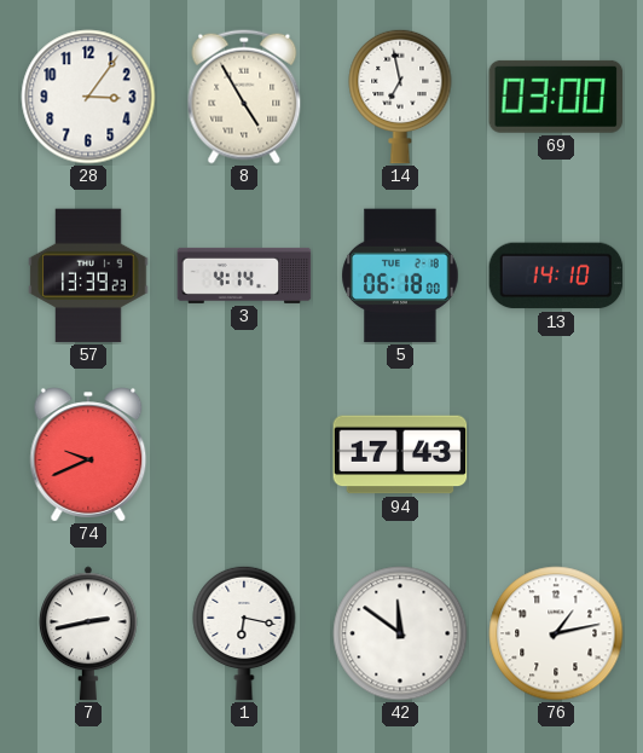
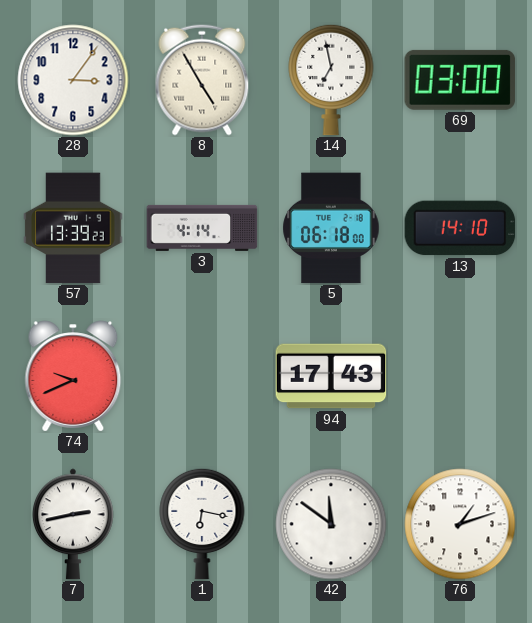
76: 1:13 -> 1:12 (460, 524)
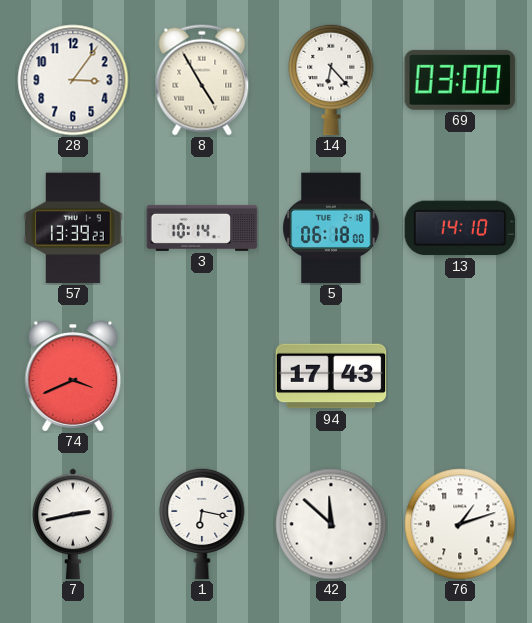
14: 6:58 -> 6:23 (331, 80)
3: 4:14 -> 10:14 (202, 228)
74: 9:41 -> 3:41 (73, 376)
42: 11:51 -> 11:52 (331, 524)
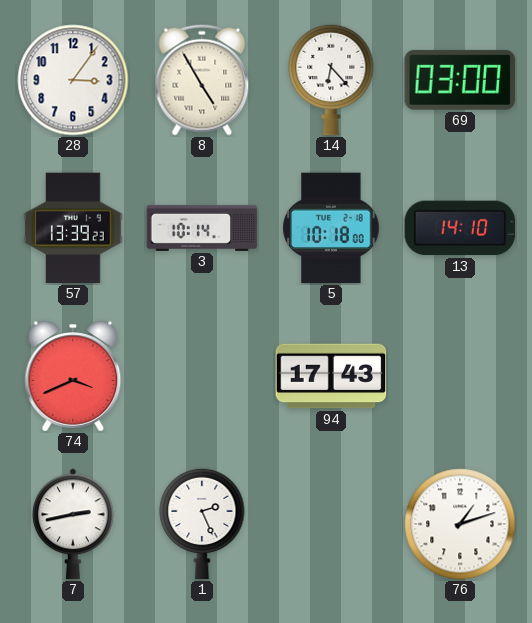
5: 06:18 -> 10:18 (331, 228)
1: 6:17 -> 2:26 (202, 524)
42: 11:52 -> none (331, 524)
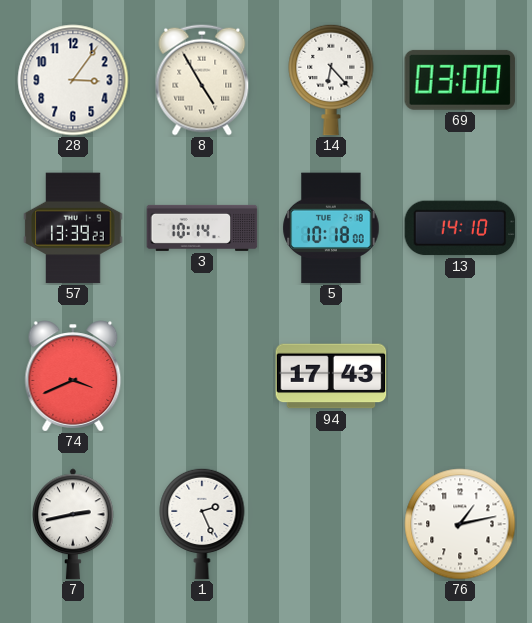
76: 1:12 -> 1:13 (460, 524)
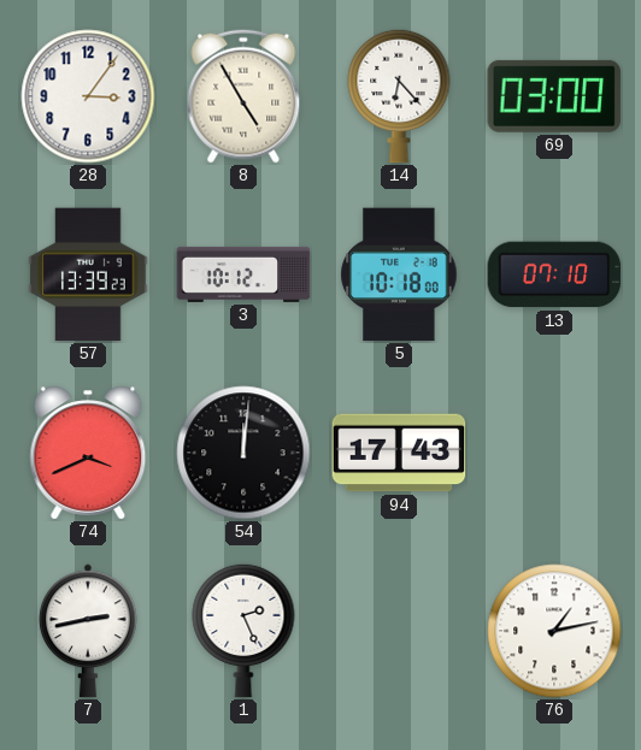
3: 10:14 -> 10:12 (243, 274)
13: 14:10 -> 07:10 (554, 274)
54: none -> 12:01 (243, 453)
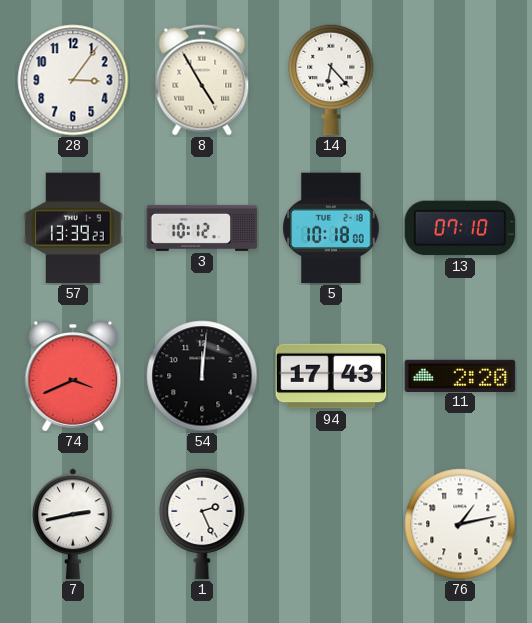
69: 03:00 -> none (554, 96)
11: none -> 2:20 (460, 375)
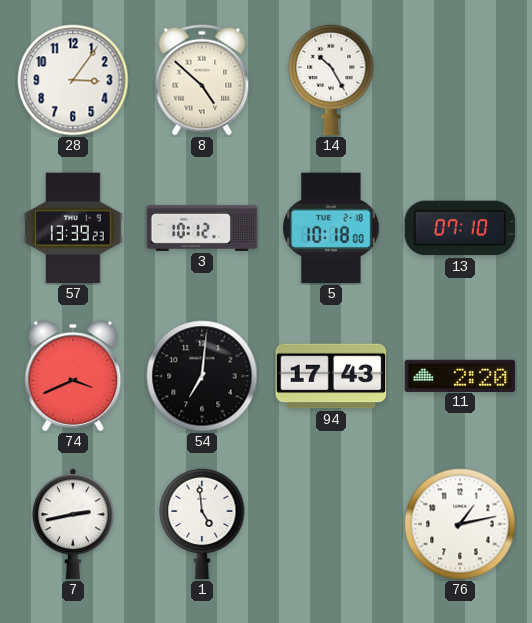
8: 4:55 -> 4:52 (202, 80)
14: 6:23 -> 10:25 (331, 80)
54: 12:01 -> 7:01 (202, 376)
1: 2:26 -> 4:59 (202, 524)
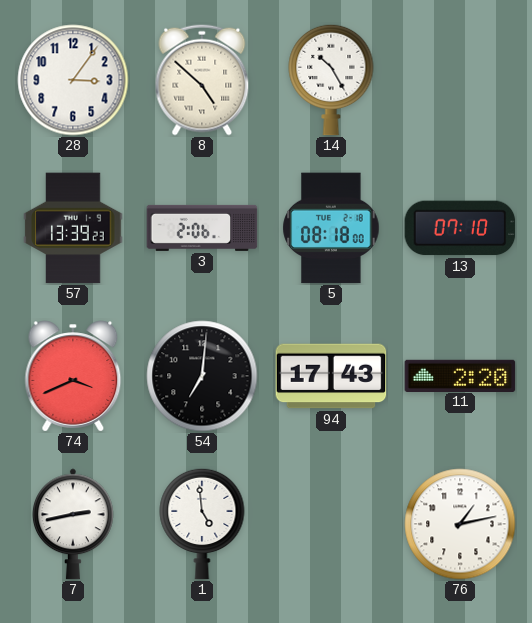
3: 10:12 -> 2:06 (202, 228)
5: 10:18 -> 08:18 (331, 228)
